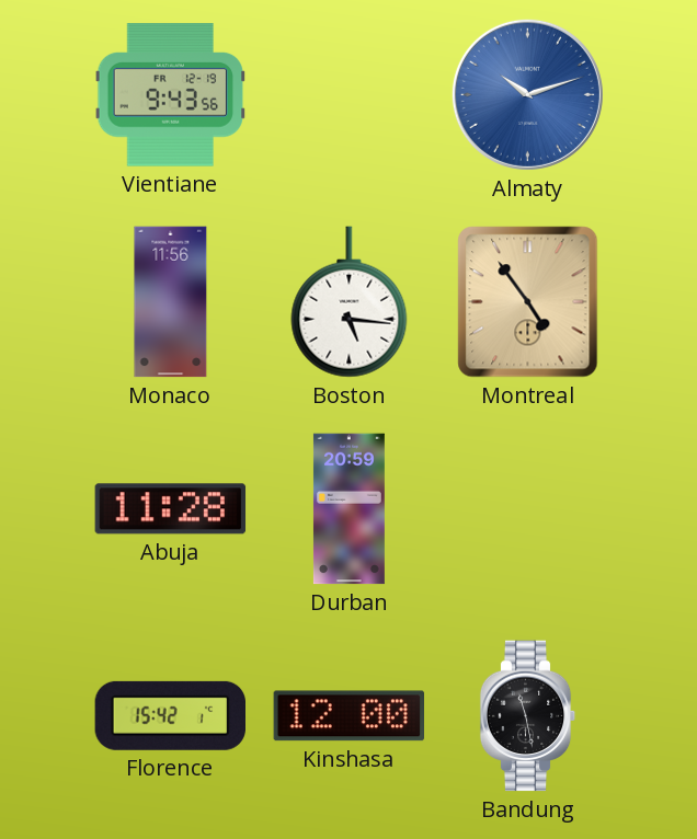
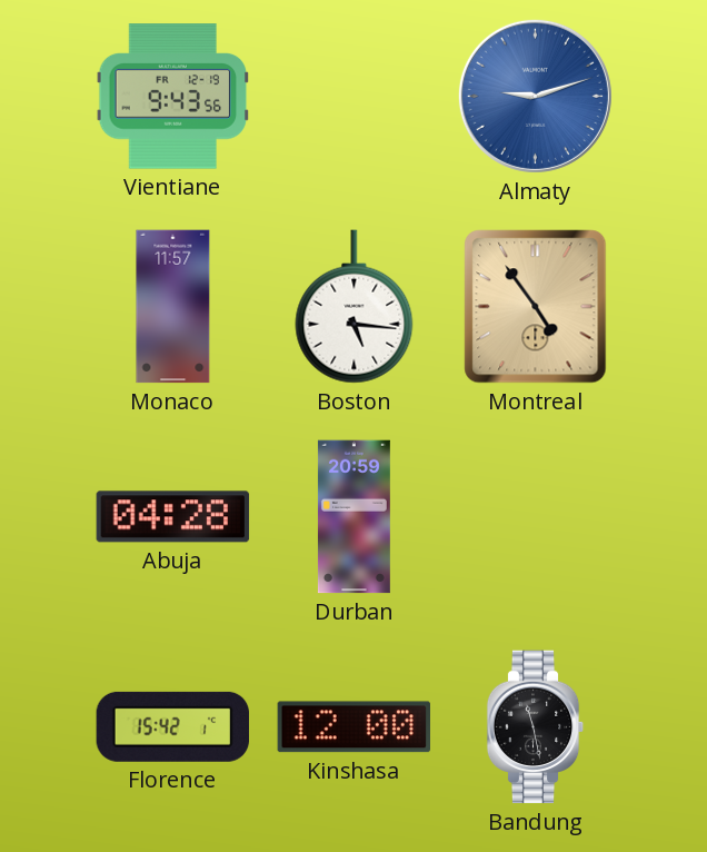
Almaty: 10:12 -> 9:12 (535, 96)
Monaco: 11:56 -> 11:57 (173, 307)
Abuja: 11:28 -> 04:28 (173, 517)
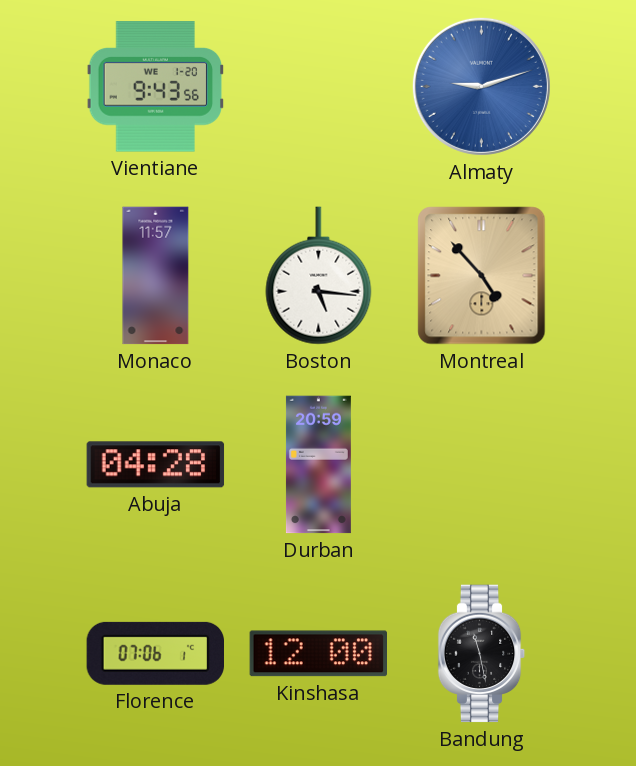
Vientiane date: FR 12-19 -> WE 1-20 (156, 87)
Montreal: 4:54 -> 4:53 (482, 276)
Florence: 15:42 -> 07:06 (155, 653)
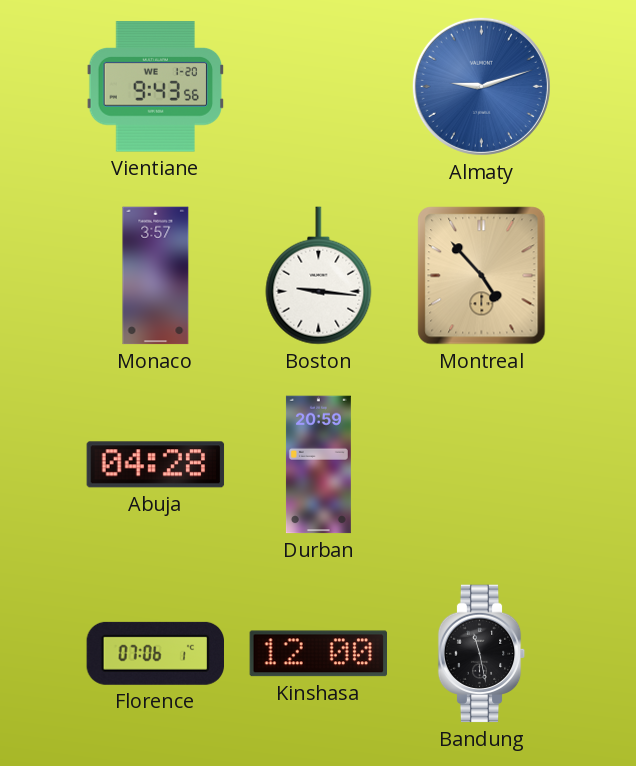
Monaco: 11:57 -> 3:57 (156, 276)
Boston: 5:16 -> 9:16 (319, 276)
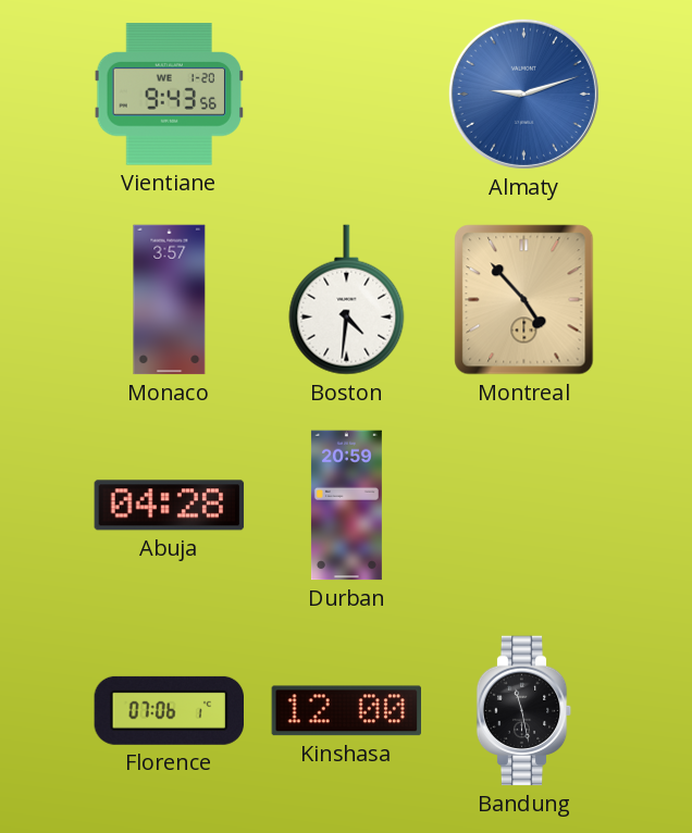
Boston: 9:16 -> 4:31 (347, 300)
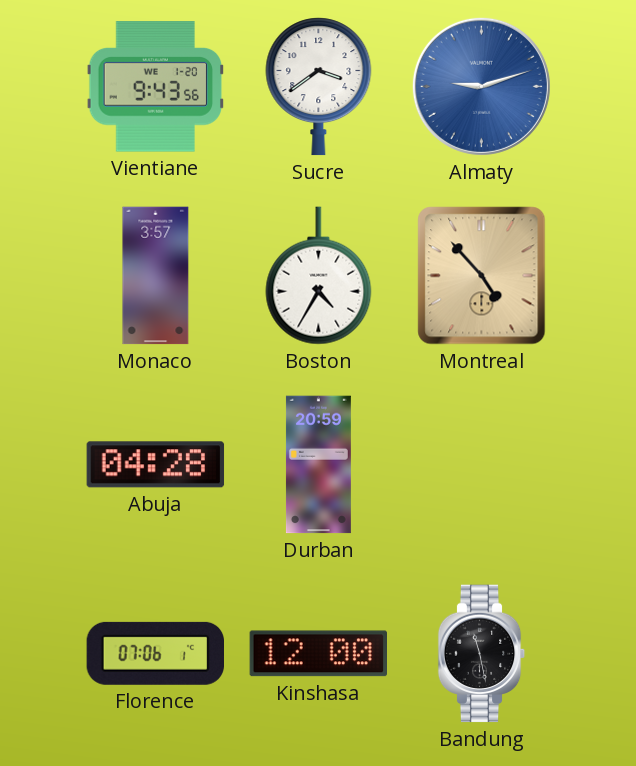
Sucre: none -> 3:39 (319, 87)
Boston: 4:31 -> 4:35 (319, 276)
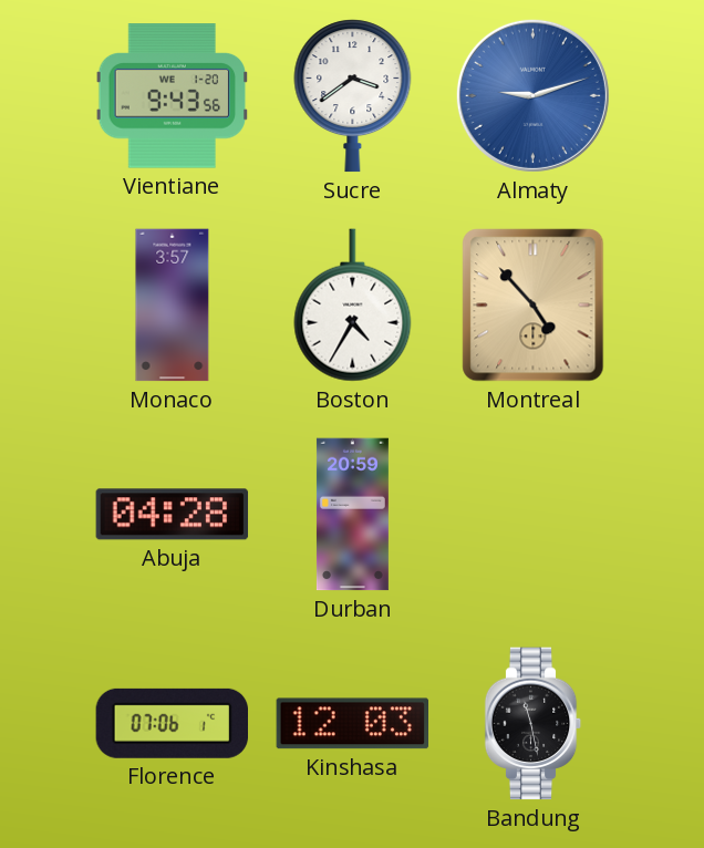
Kinshasa: 12:00 -> 12:03 (353, 724)
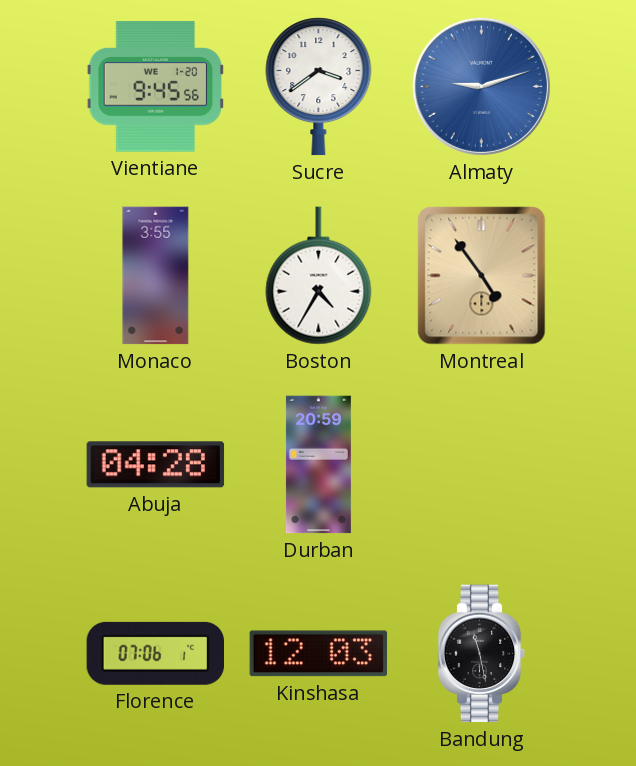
Vientiane: 9:43 -> 9:45 (156, 87)
Monaco: 3:57 -> 3:55 (156, 276)
Montreal: 4:53 -> 4:54 (482, 276)
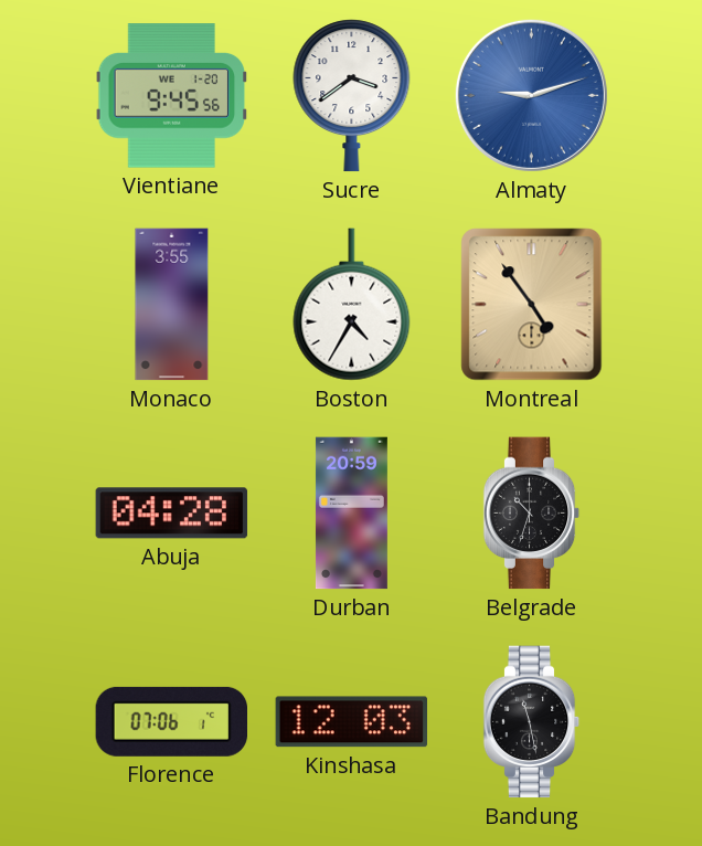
Belgrade: none -> 10:33 (532, 514)
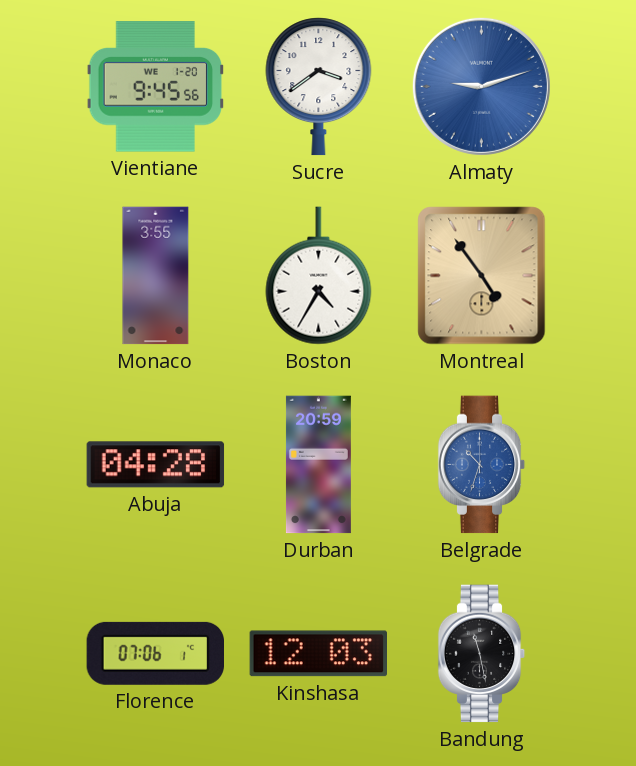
Belgrade dial: black -> blue (482, 465)
